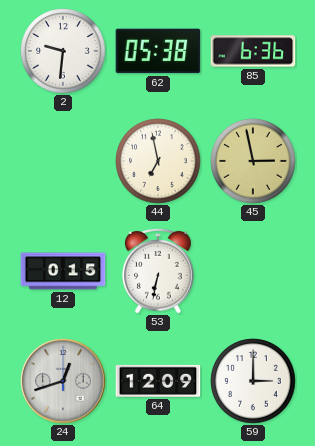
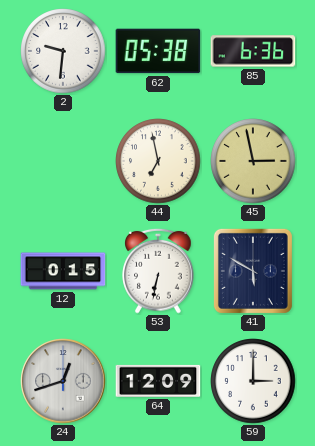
41: none -> 5:50 (253, 271)
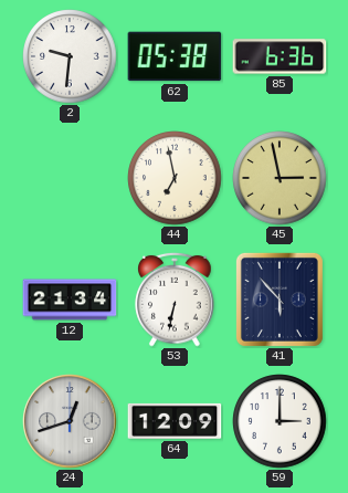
12: 0:15 -> 21:34 (70, 300)
41: 5:50 -> 5:53 (280, 300)
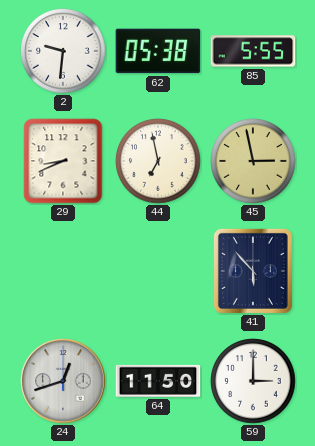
85: 6:36 -> 5:55 (253, 51)
29: none -> 8:41 (63, 161)
12: 21:34 -> none (70, 300)
53: 6:32 -> none (175, 300)
64: 12:09 -> 11:50 (158, 381)
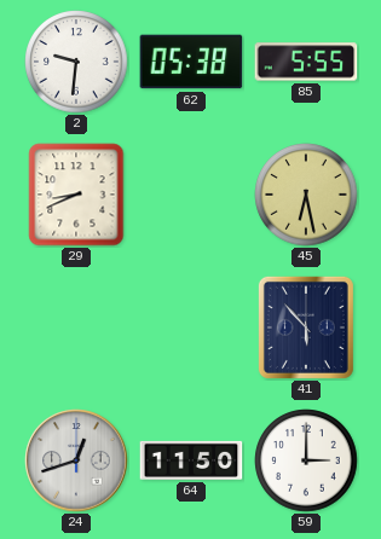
44: 6:58 -> none (158, 161)
45: 2:58 -> 6:28 (306, 195)
